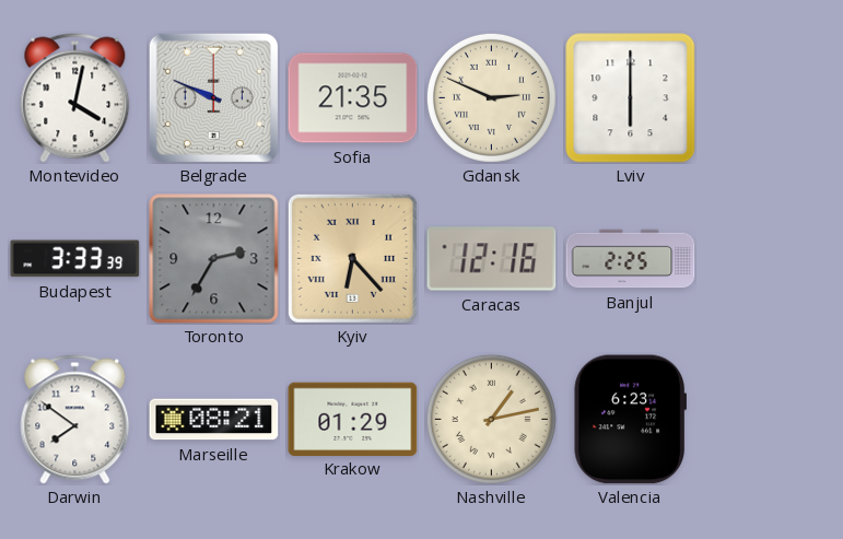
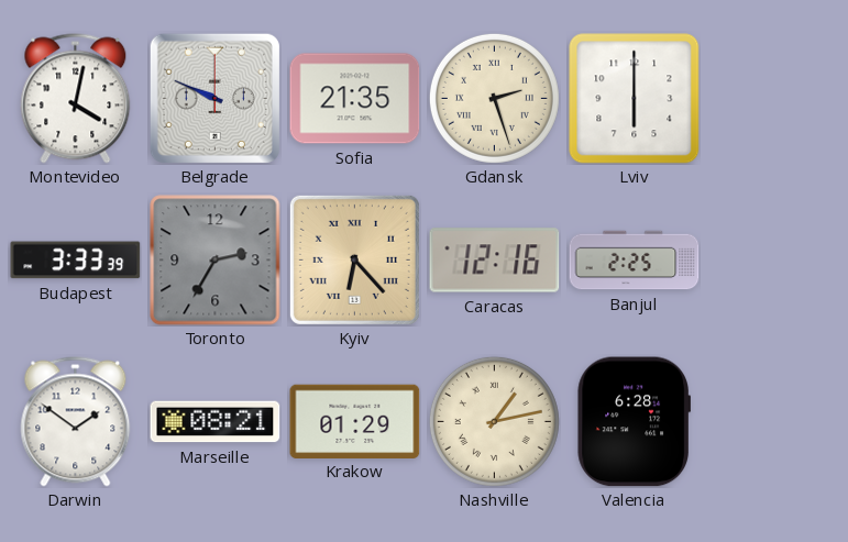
Gdansk: 2:49 -> 2:27 (494, 98)
Darwin: 7:51 -> 1:51 (76, 422)
Valencia: 6:23 -> 6:28 (634, 422)
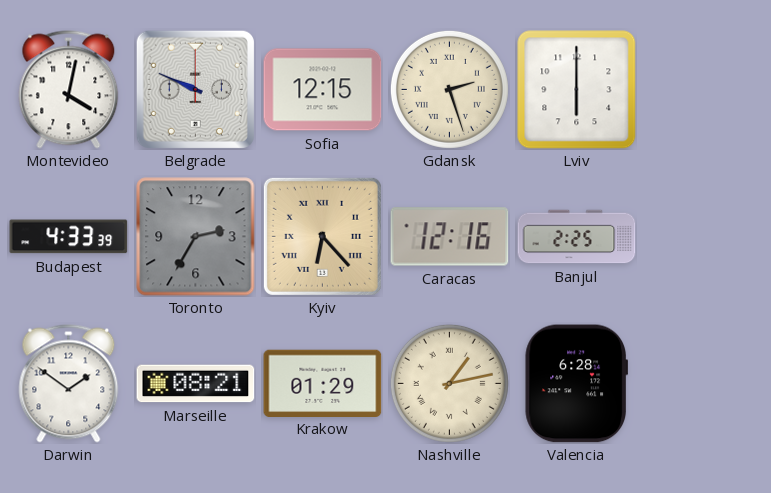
Sofia: 21:35 -> 12:15 (323, 90)
Budapest: 3:33 -> 4:33 (69, 237)
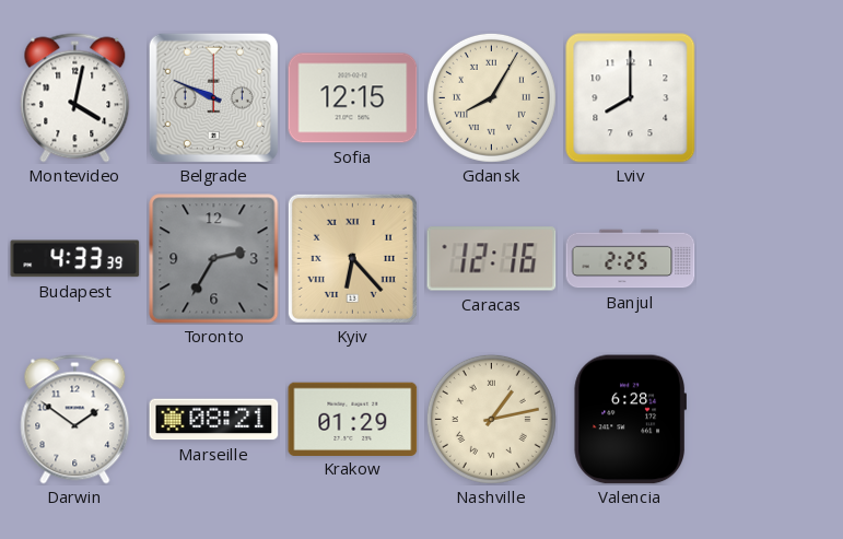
Gdansk: 2:27 -> 8:05 (491, 97)
Lviv: 6:00 -> 8:00 (631, 98)
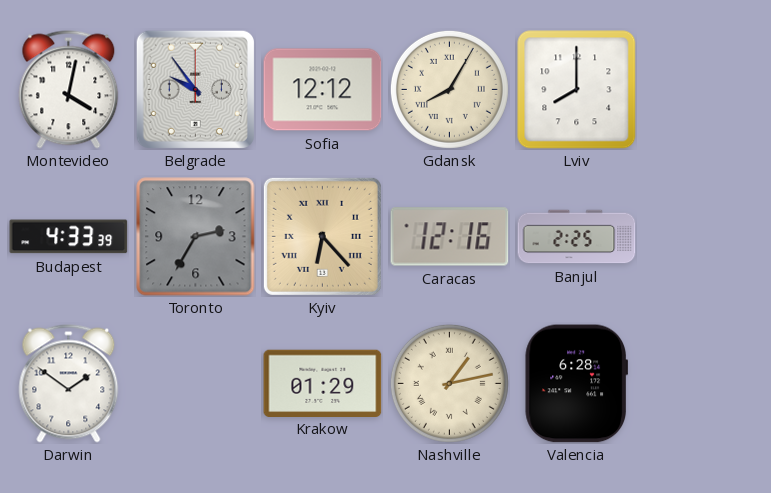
Belgrade: 9:49 -> 9:54 (195, 89)
Sofia: 12:15 -> 12:12 (323, 90)
Marseille: 08:21 -> none (214, 420)
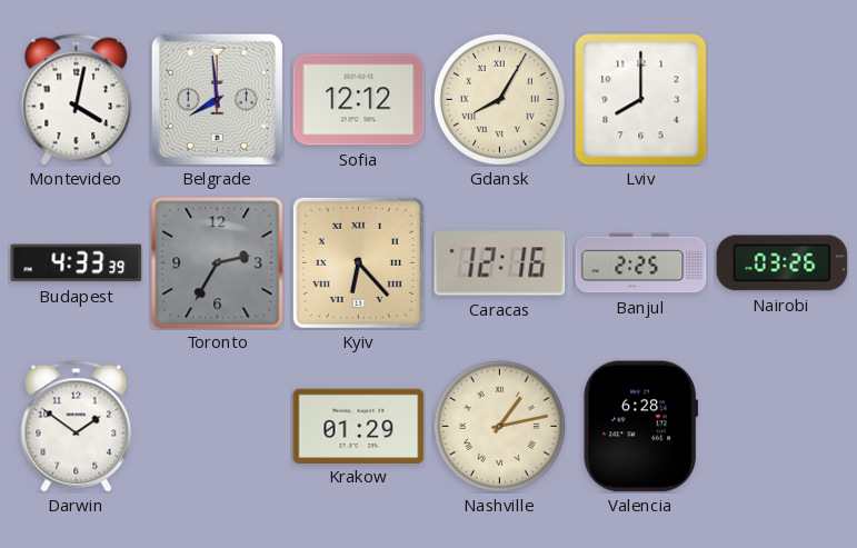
Belgrade: 9:54 -> 7:59 (217, 99)
Nairobi: none -> 03:26 (783, 263)
